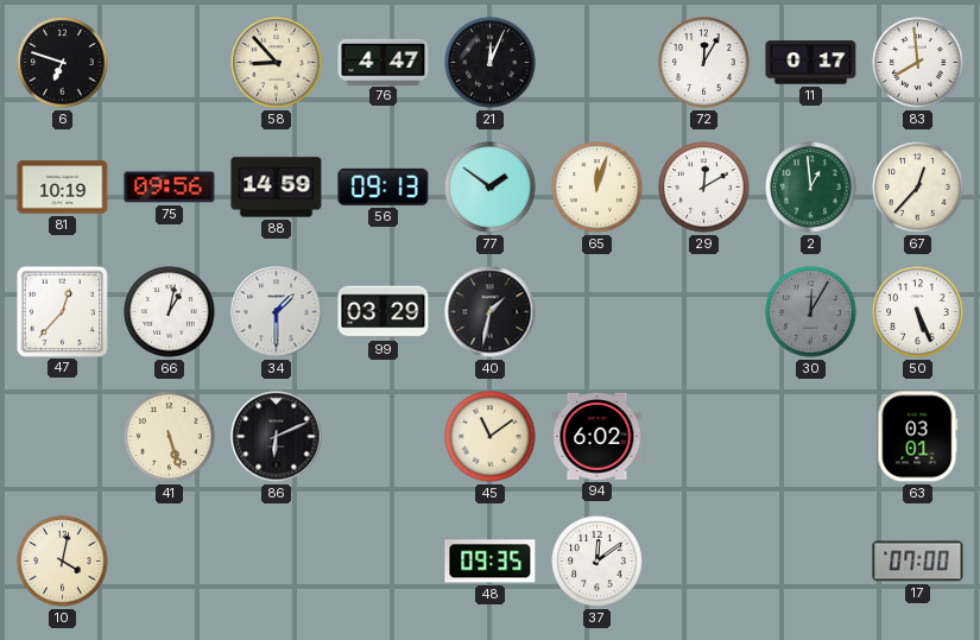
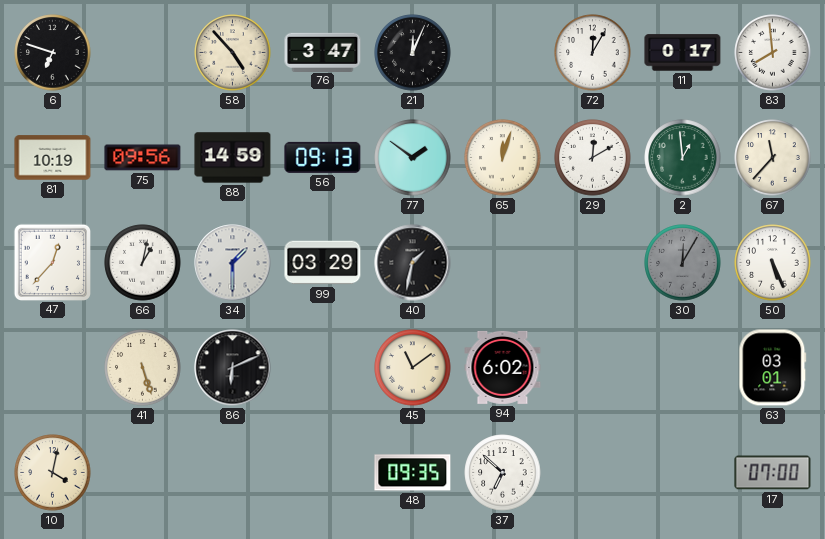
58: 8:53 -> 4:53 (233, 53)
76: 4:47 -> 3:47 (323, 52)
67: 12:37 -> 11:37 (773, 158)
37: 12:09 -> 6:52 (503, 473)
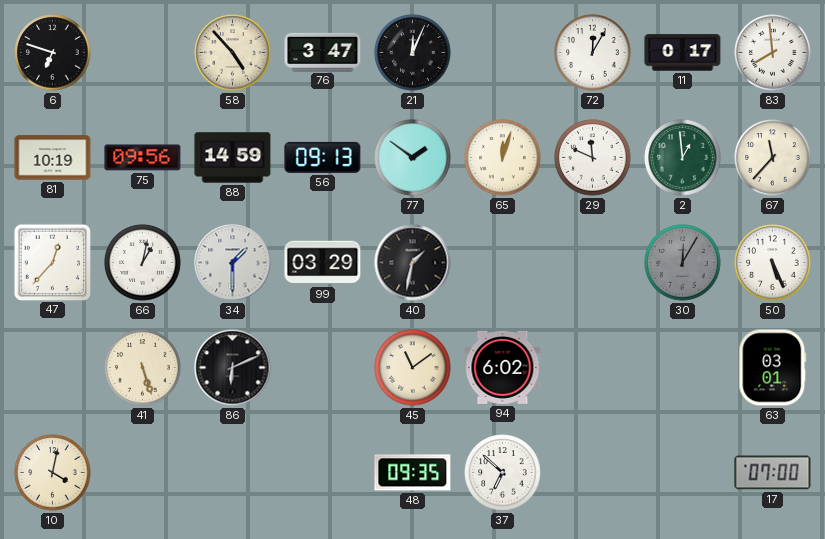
29: 12:10 -> 11:49 (593, 158)
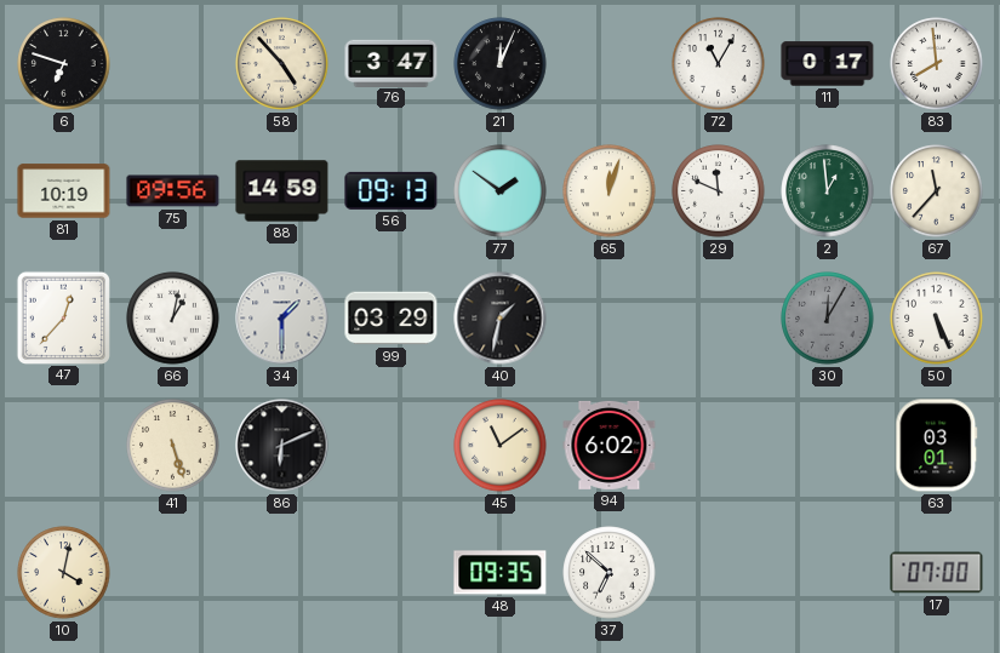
72: 12:05 -> 11:05 (719, 64)
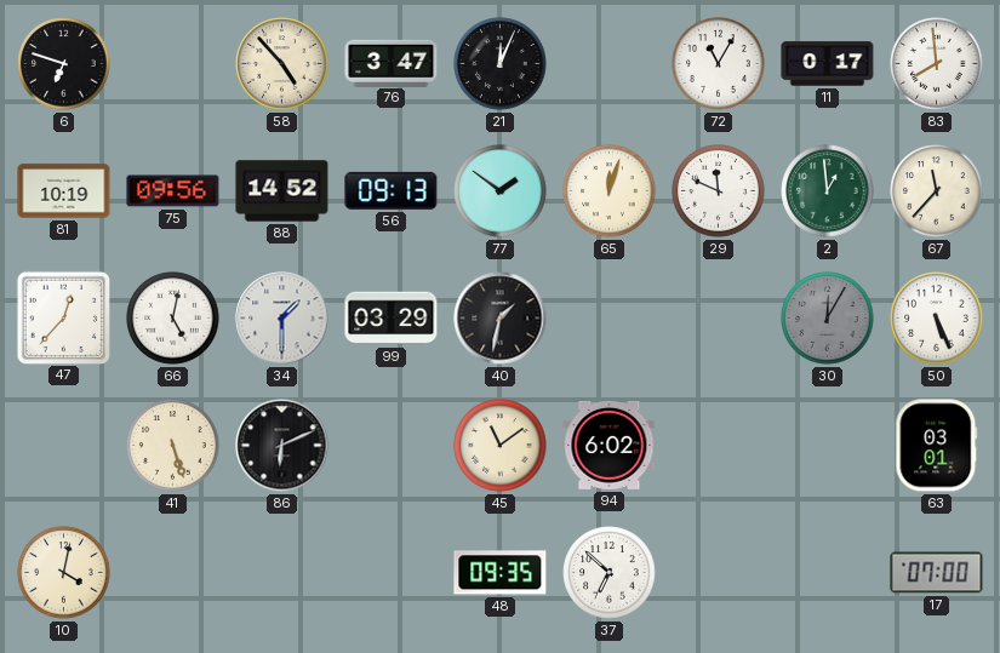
88: 14:59 -> 14:52 (282, 191)
66: 1:02 -> 5:02 (173, 319)
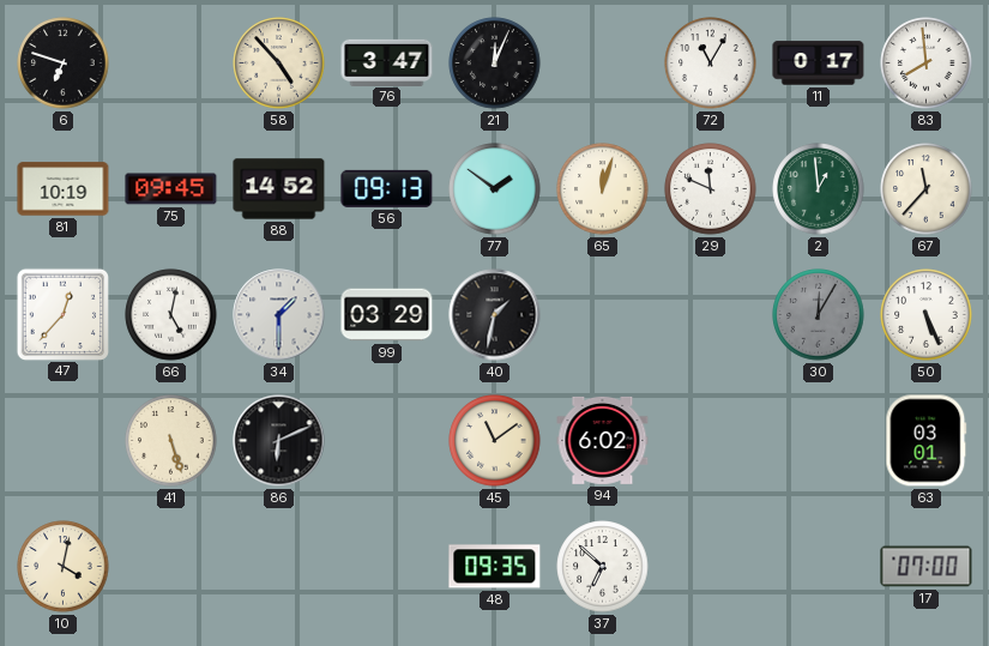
75: 09:56 -> 09:45 (171, 189)
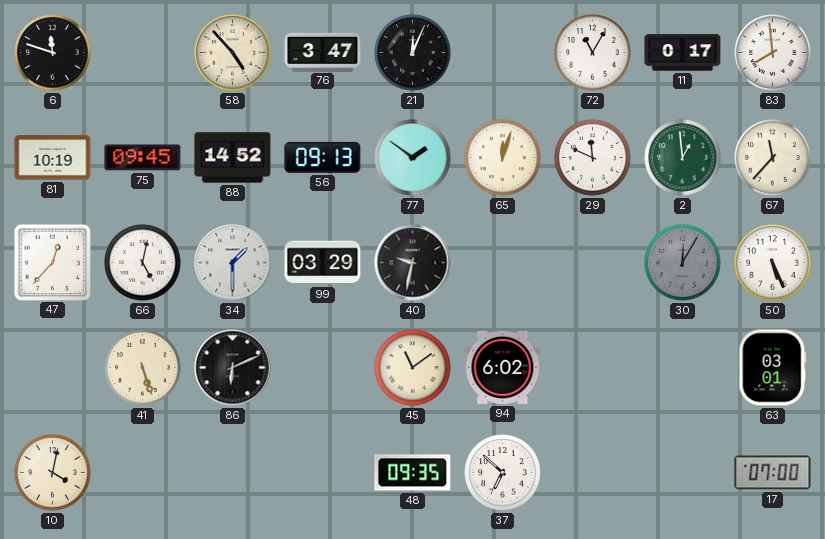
6: 6:48 -> 11:48 (53, 53)
40: 1:32 -> 9:32 (413, 263)
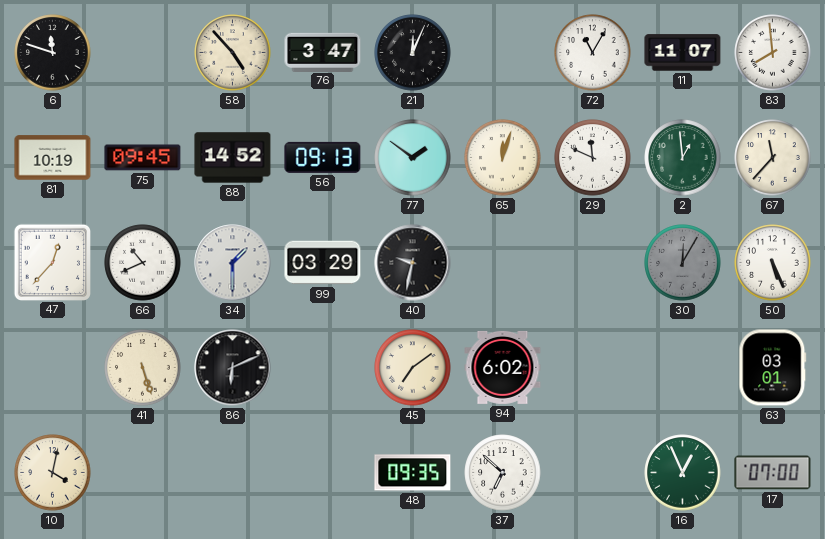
11: 0:17 -> 11:07 (683, 53)
66: 5:02 -> 10:41 (143, 263)
45: 11:09 -> 7:09 (413, 368)
16: none -> 12:56 (683, 473)
